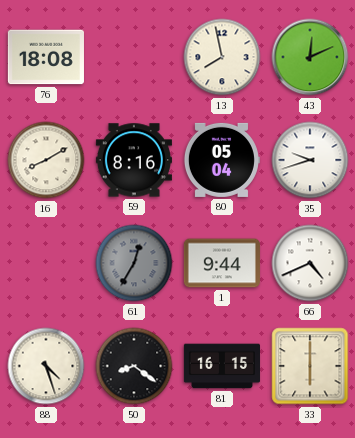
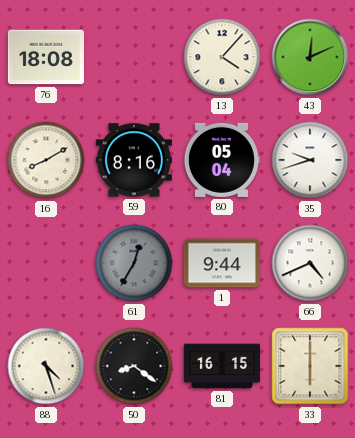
13: 7:58 -> 4:07 (222, 57)
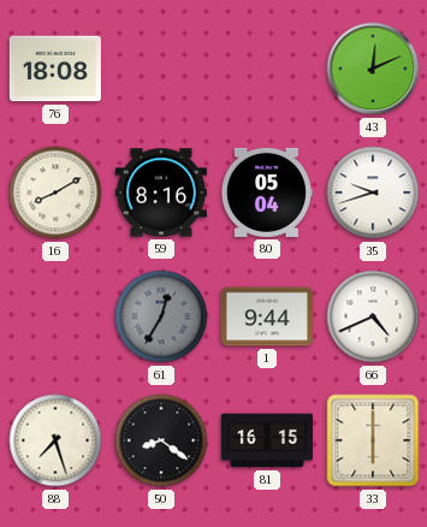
13: 4:07 -> none (222, 57)
88: 4:27 -> 7:27 (55, 440)
